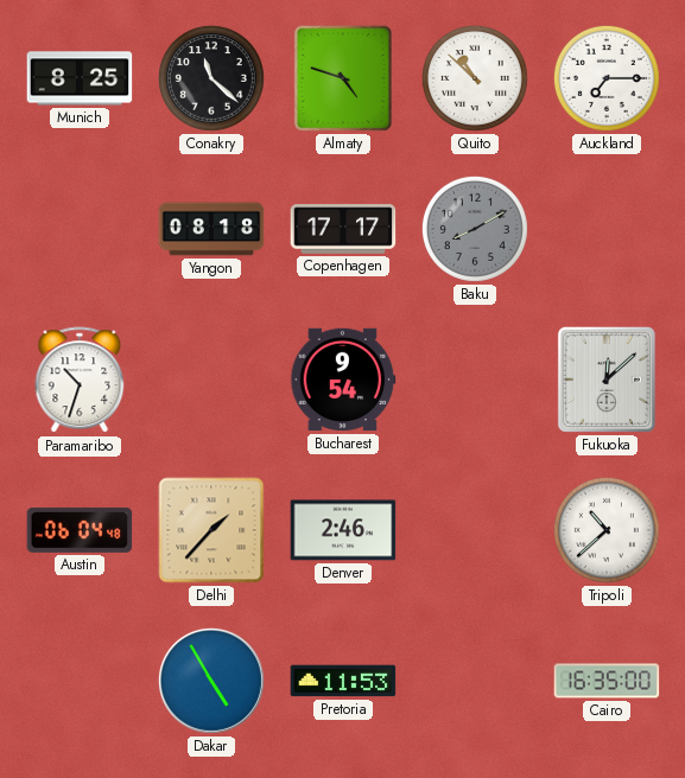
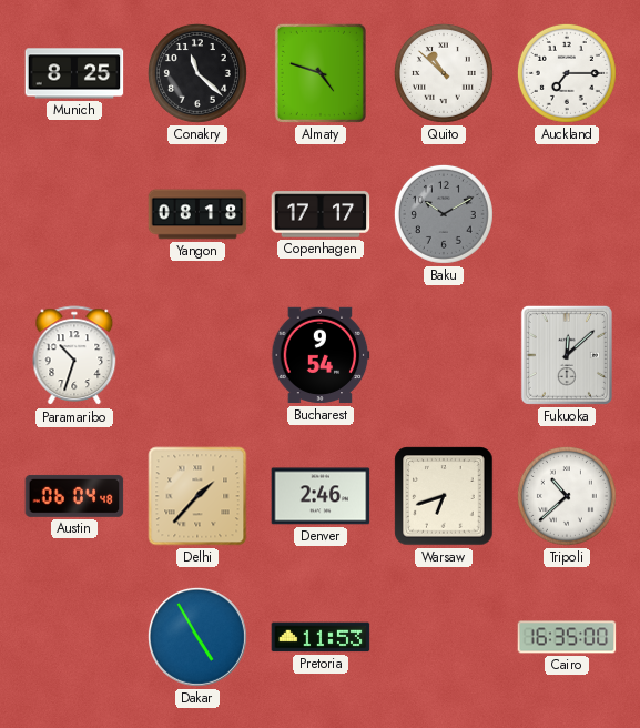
Baku: 8:10 -> 10:10 (444, 214)
Warsaw: none -> 6:42 (444, 496)
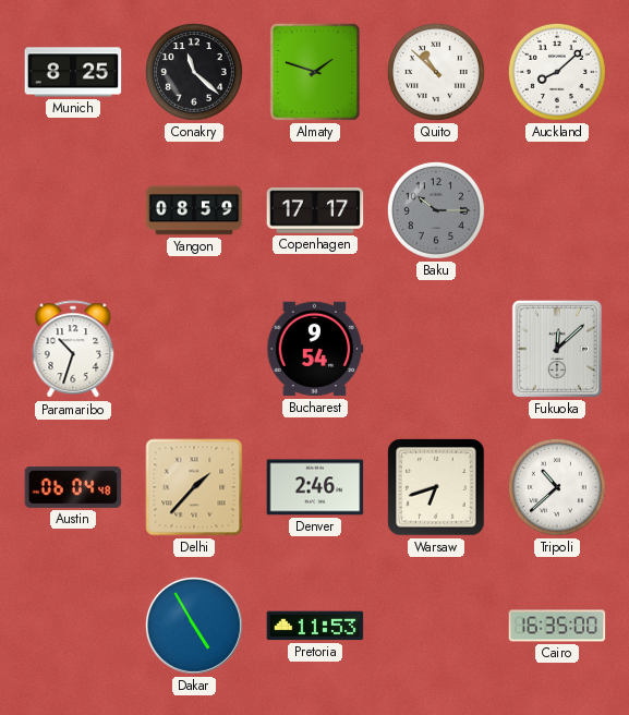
Almaty: 4:48 -> 1:48 (315, 72)
Auckland: 7:15 -> 8:08 (557, 72)
Yangon: 08:18 -> 08:59 (194, 210)
Baku: 10:10 -> 10:15 (436, 210)
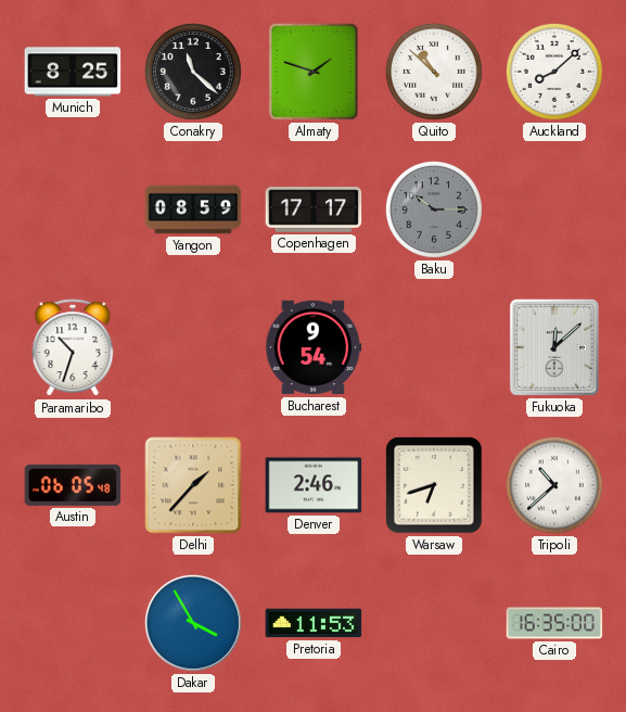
Austin: 06:04 -> 06:05 (73, 485)
Dakar: 4:55 -> 3:55 (193, 623)
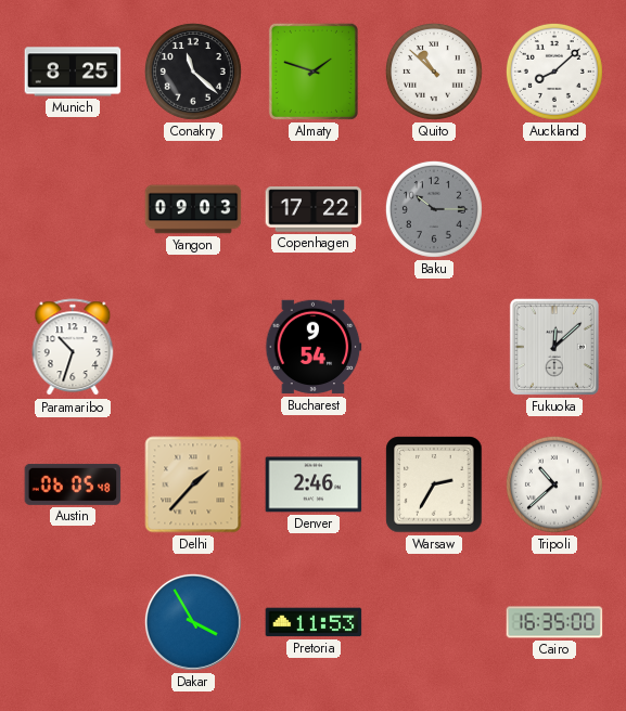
Yangon: 08:59 -> 09:03 (193, 209)
Copenhagen: 17:17 -> 17:22 (314, 209)
Warsaw: 6:42 -> 2:35 (434, 484)
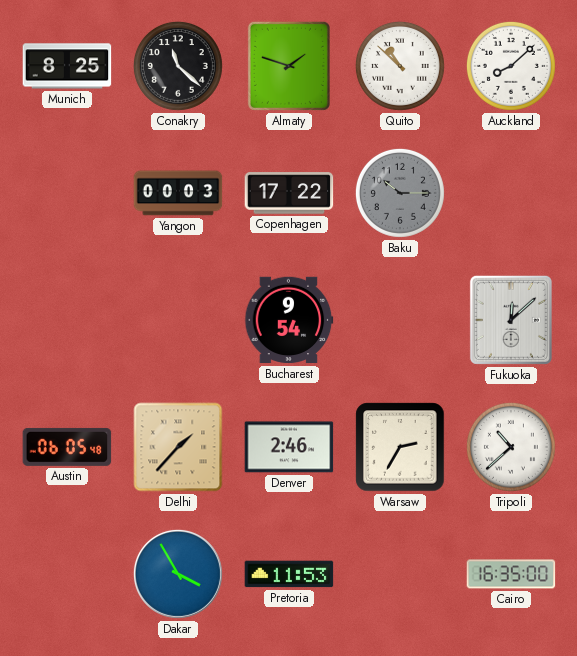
Yangon: 09:03 -> 00:03 (178, 193)
Paramaribo: 10:33 -> none (73, 348)
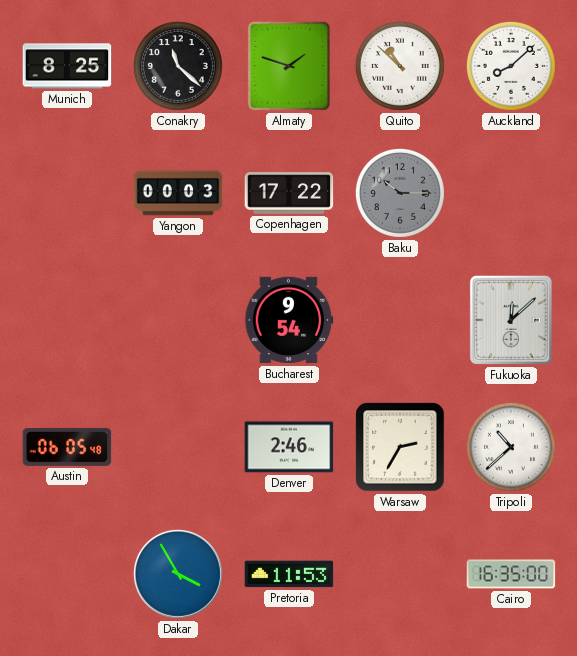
Delhi: 1:37 -> none (178, 447)
